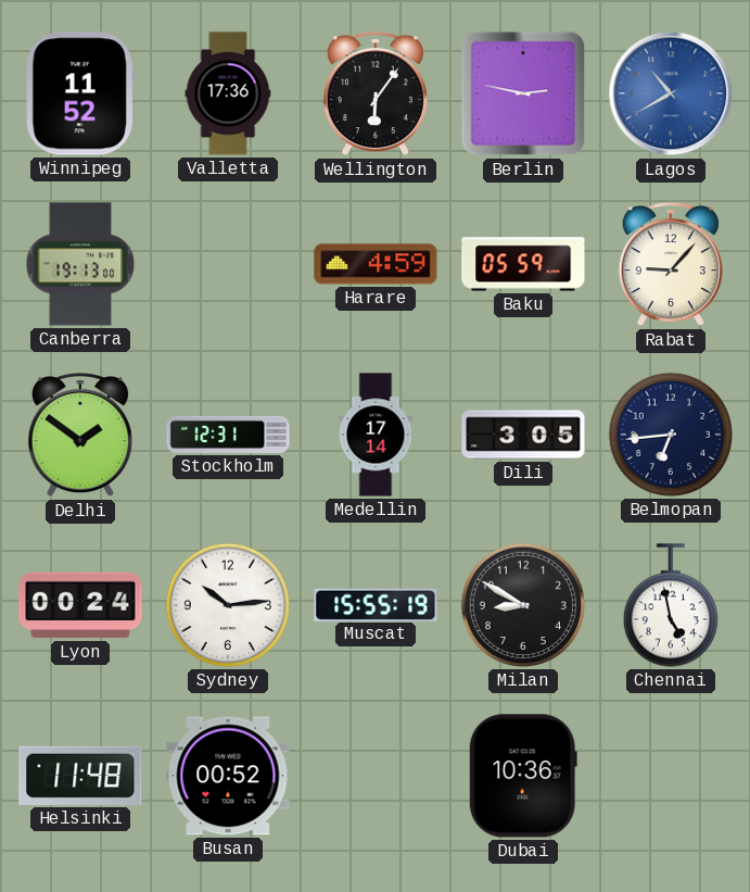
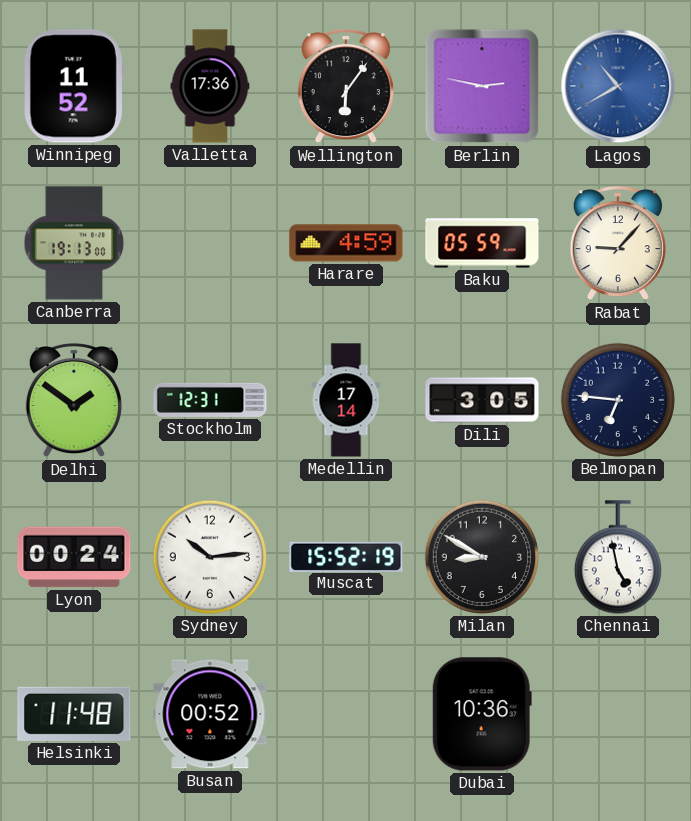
Belmopan: 6:44 -> 6:46 (618, 400)
Muscat: 15:55 -> 15:52 (346, 556)
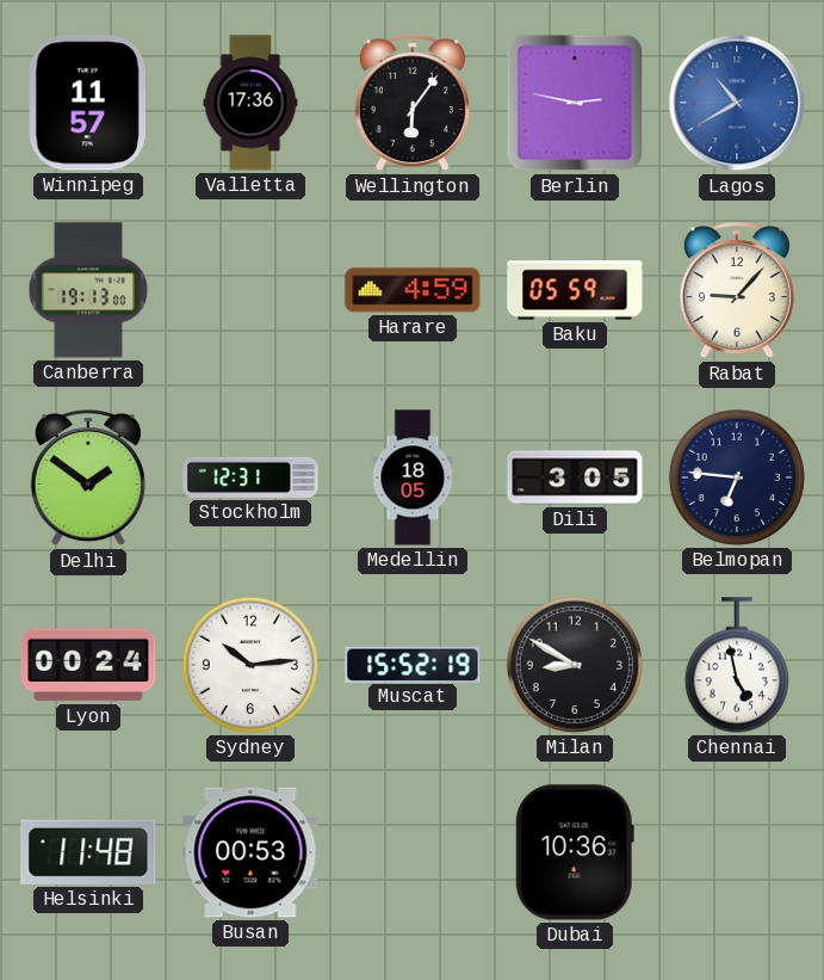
Winnipeg: 11:52 -> 11:57 (88, 103)
Medellin: 17:14 -> 18:05 (413, 477)
Busan: 00:52 -> 00:53 (250, 852)
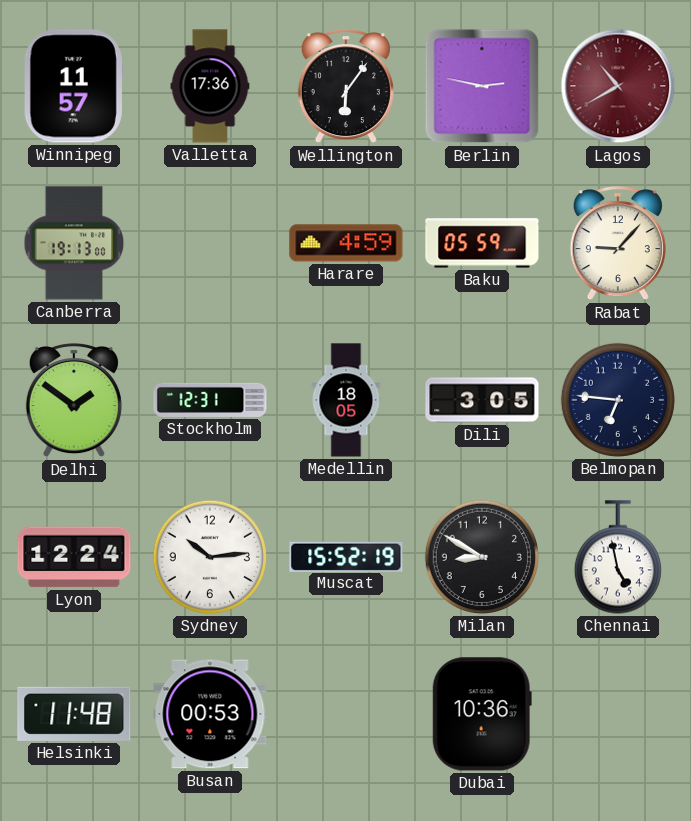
Lagos dial: blue -> burgundy (618, 86)
Lyon: 00:24 -> 12:24 (74, 557)
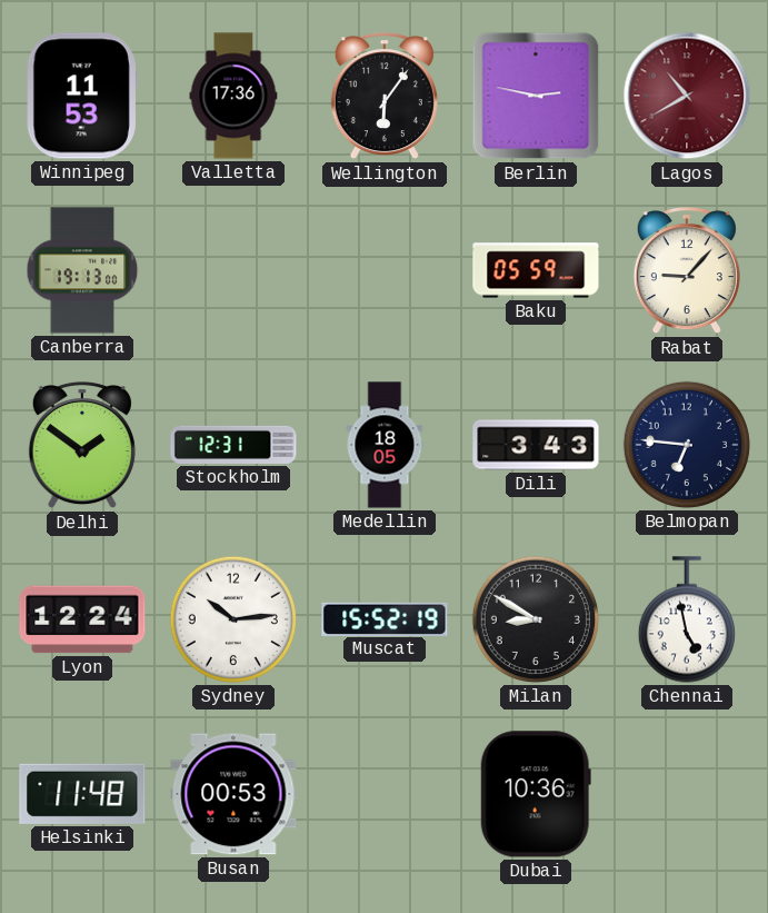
Winnipeg: 11:57 -> 11:53 (82, 96)
Harare: 4:59 -> none (346, 243)
Dili: 3:05 -> 3:43 (536, 445)
